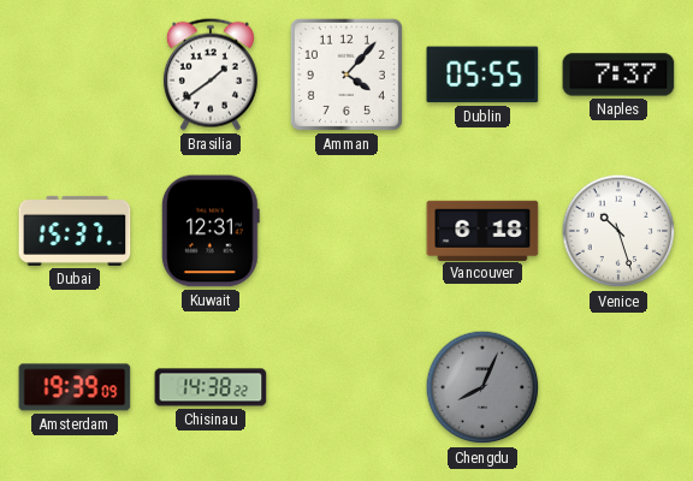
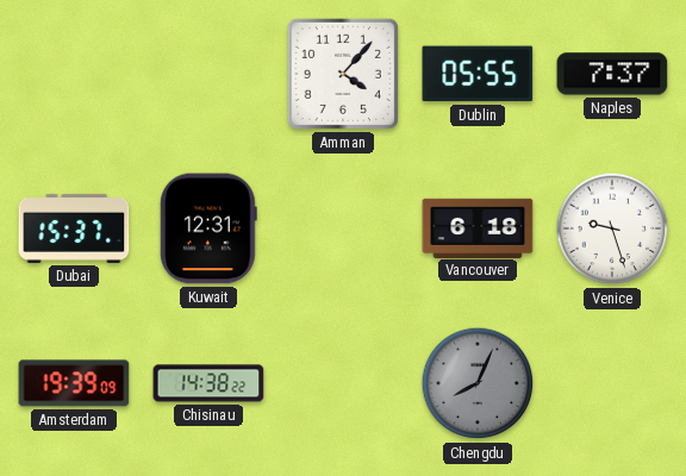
Brasilia: 1:39 -> none (211, 75)
Venice: 10:27 -> 9:27 (612, 228)
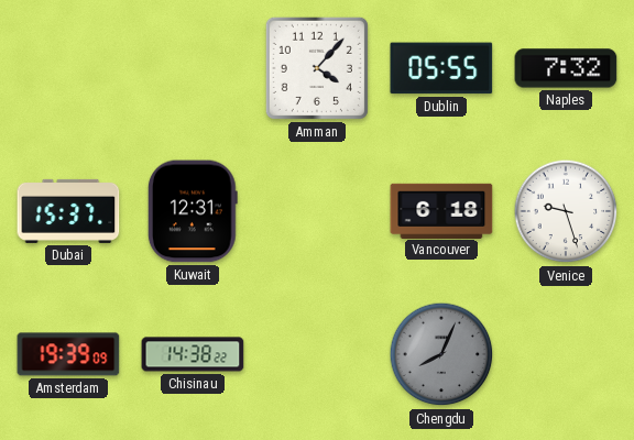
Naples: 7:37 -> 7:32 (566, 68)
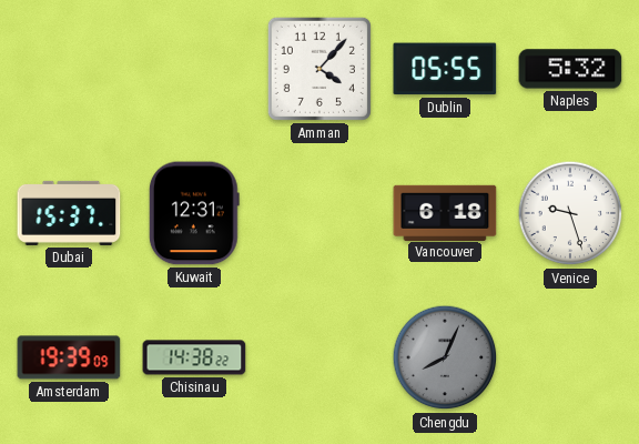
Naples: 7:32 -> 5:32 (570, 69)
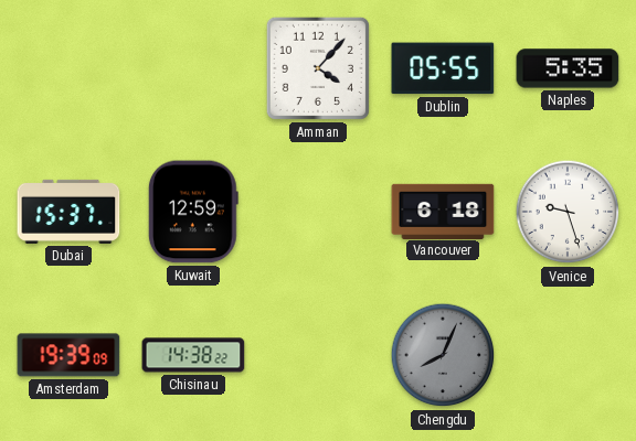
Naples: 5:32 -> 5:35 (568, 68)
Kuwait: 12:31 -> 12:59 (193, 212)
